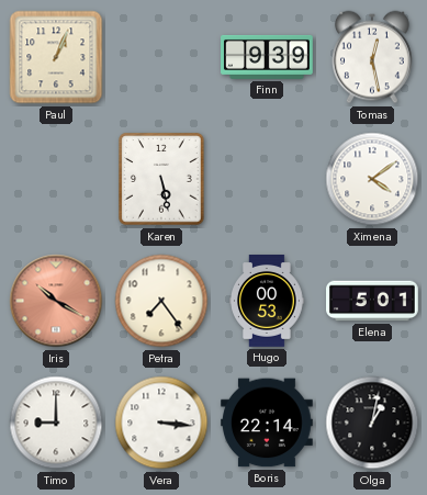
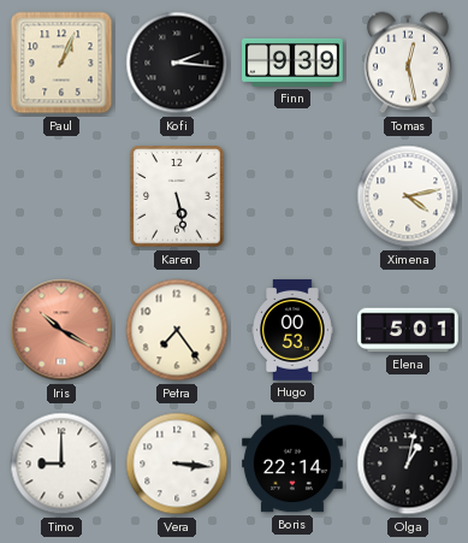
Kofi: none -> 2:16 (177, 63)
Ximena: 4:09 -> 4:13 (408, 196)
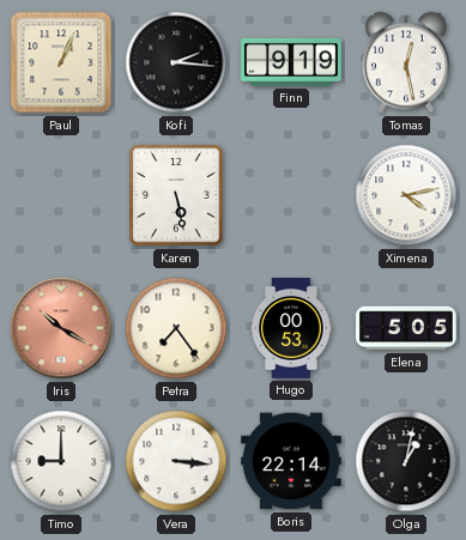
Finn: 9:39 -> 9:19 (292, 62)
Elena: 5:01 -> 5:05 (407, 328)
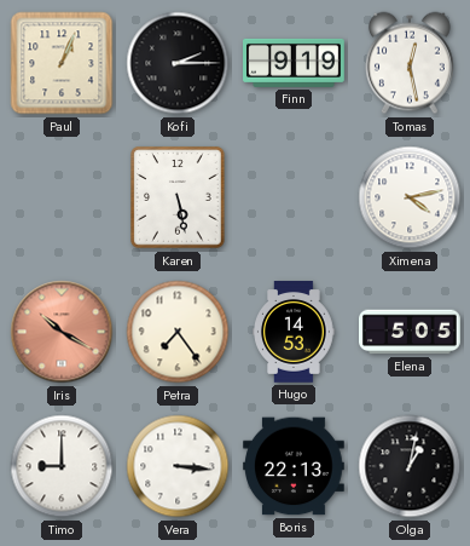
Kofi: 2:16 -> 2:15 (178, 63)
Hugo: 00:53 -> 14:53 (294, 332)
Boris: 22:14 -> 22:13 (295, 466)
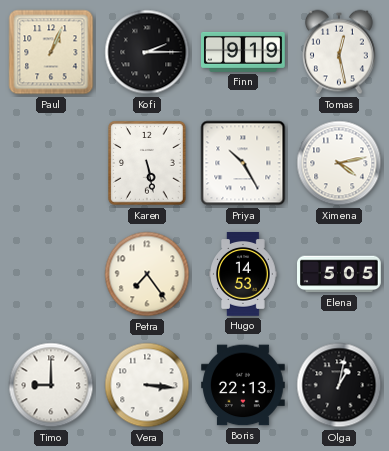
Priya: none -> 10:25 (243, 163)
Iris: 10:20 -> none (62, 332)
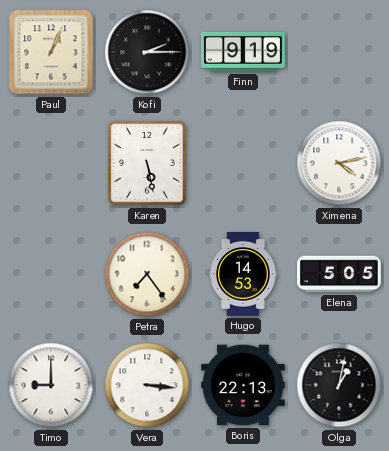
Tomas: 12:28 -> none (339, 52)
Priya: 10:25 -> none (243, 163)
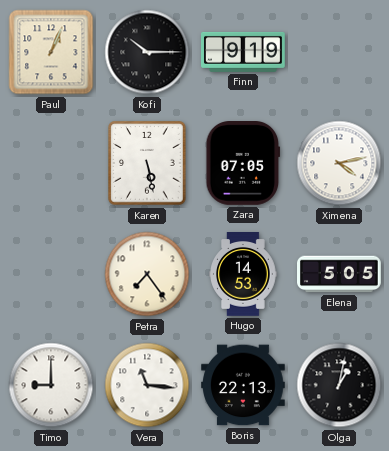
Kofi: 2:15 -> 10:15 (147, 52)
Zara: none -> 07:05 (243, 164)
Vera: 3:16 -> 11:16 (147, 385)
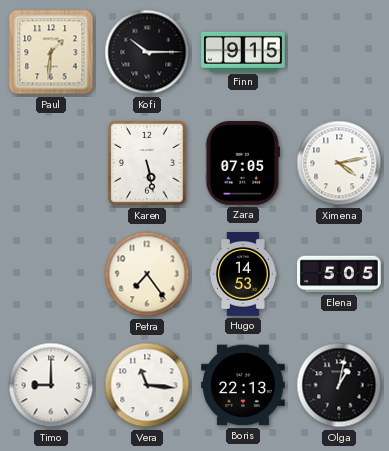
Paul: 1:04 -> 1:31 (51, 52)
Finn: 9:19 -> 9:15 (244, 52)
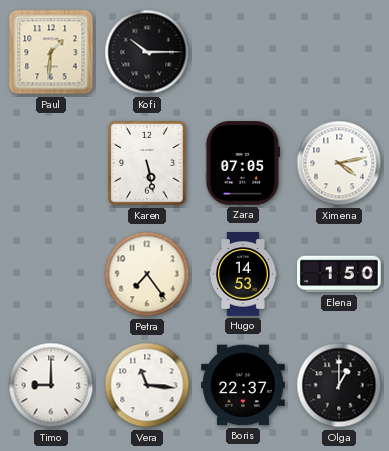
Finn: 9:15 -> none (244, 52)
Elena: 5:05 -> 1:50 (340, 274)
Boris: 22:13 -> 22:37 (244, 385)
Olga: 1:02 -> 1:00 (339, 385)
